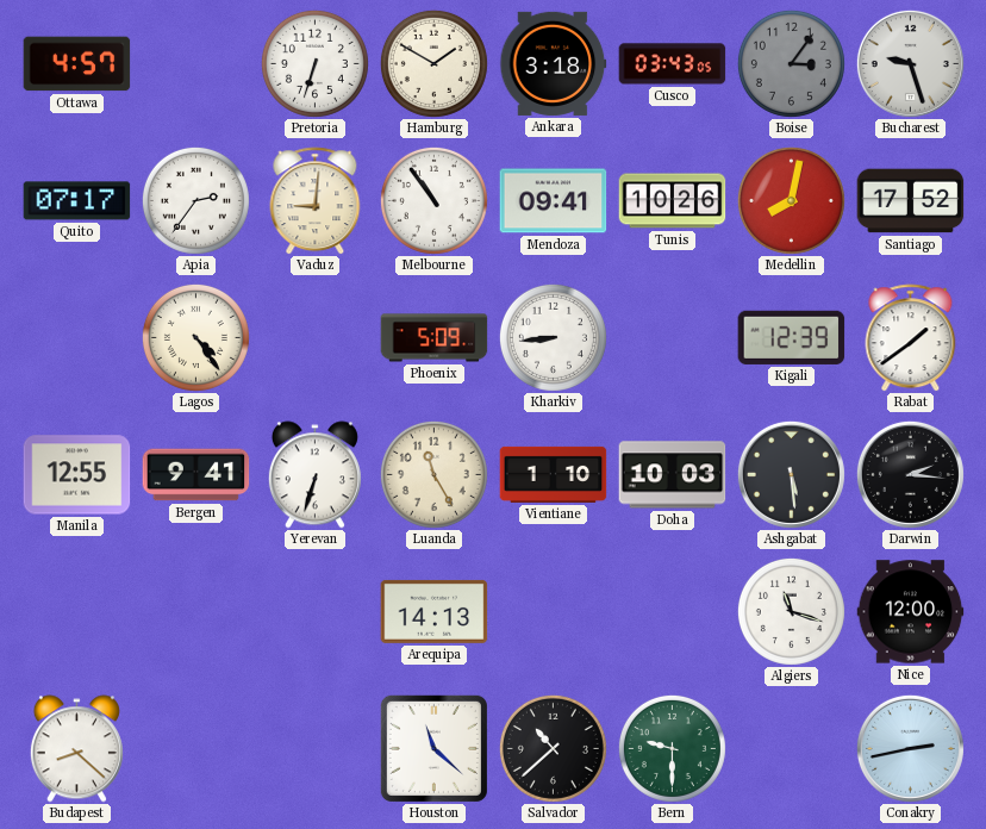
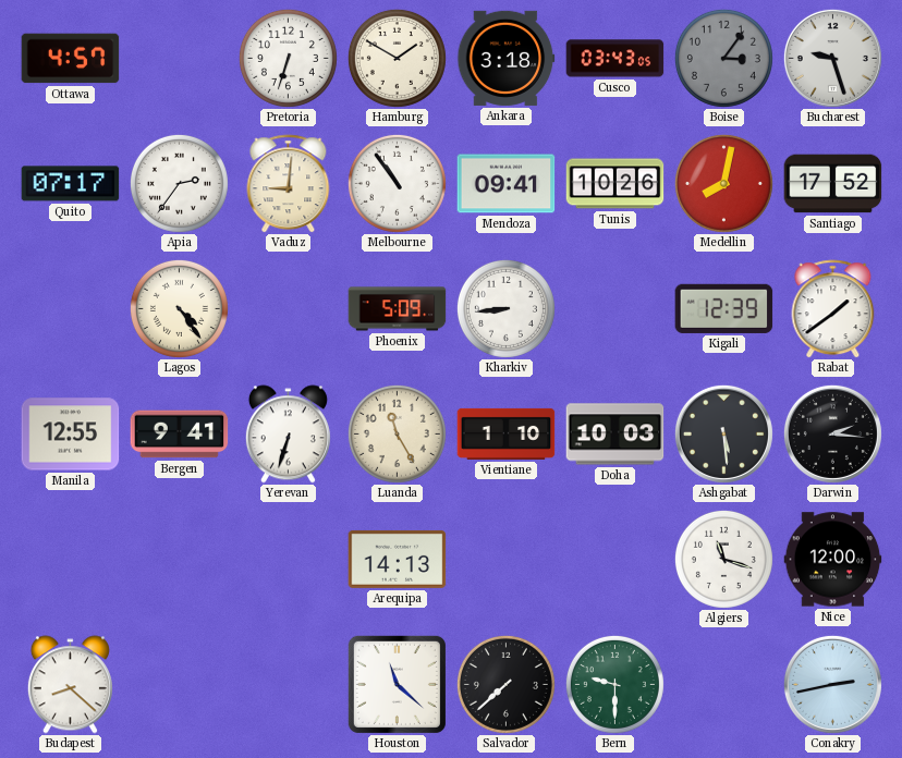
Salvador: 10:38 -> 7:38 (505, 684)
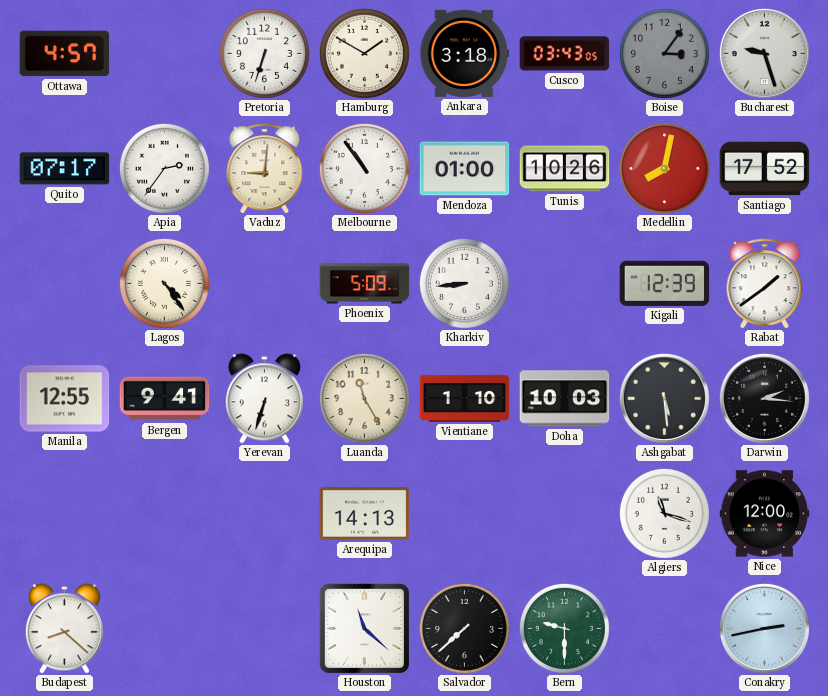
Mendoza: 09:41 -> 01:00 (465, 169)
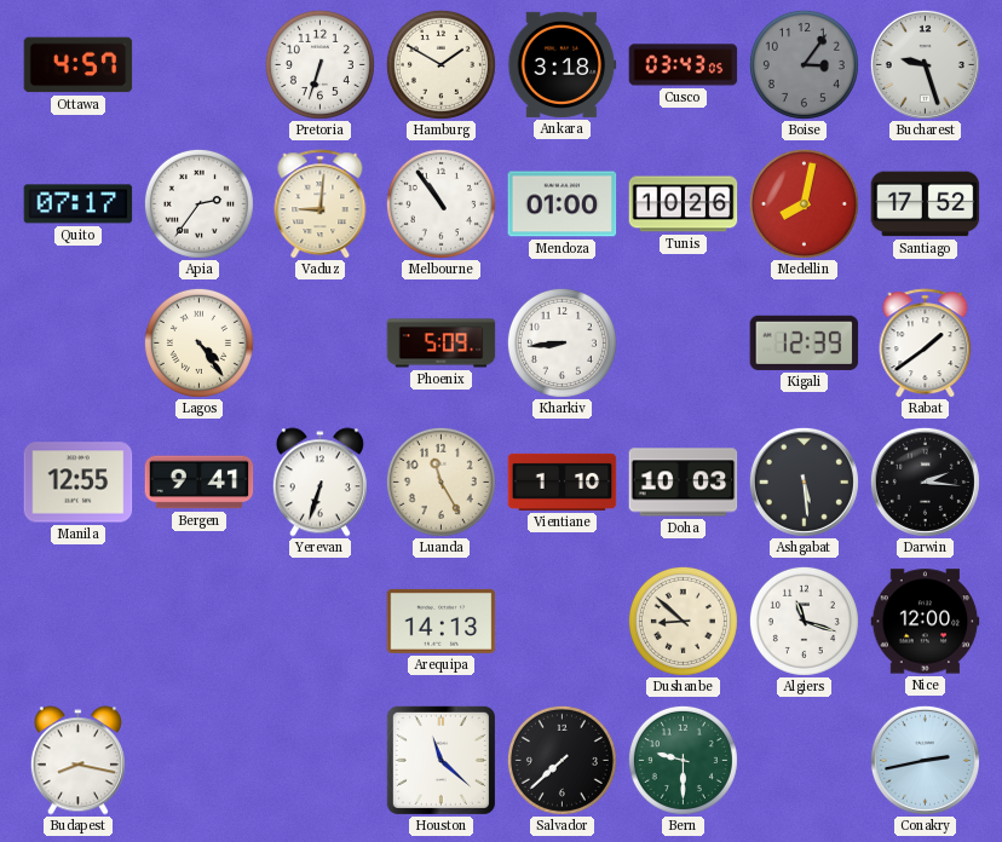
Dushanbe: none -> 8:52 (683, 621)
Budapest: 8:22 -> 8:17 (77, 761)
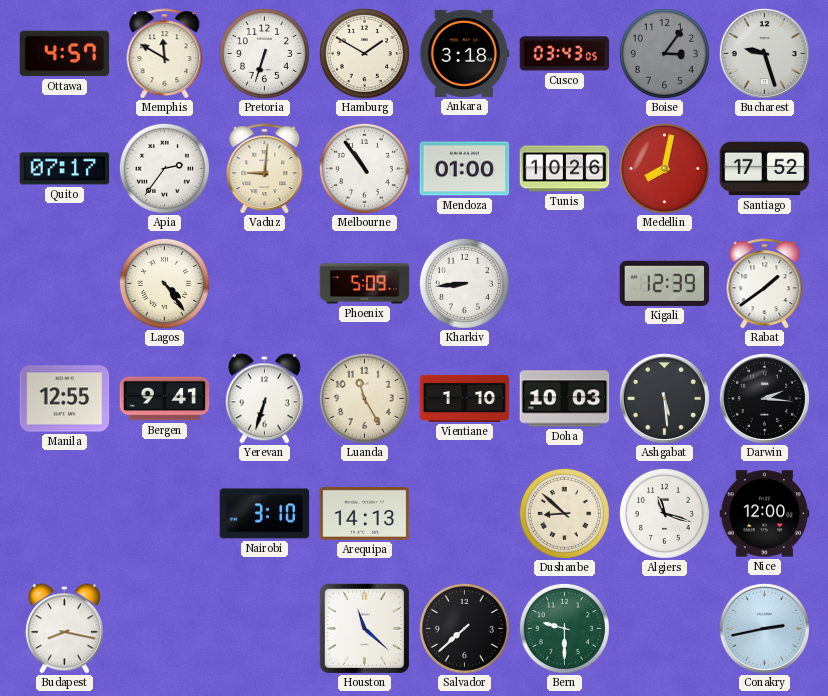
Memphis: none -> 11:50 (165, 54)
Nairobi: none -> 3:10 (265, 514)
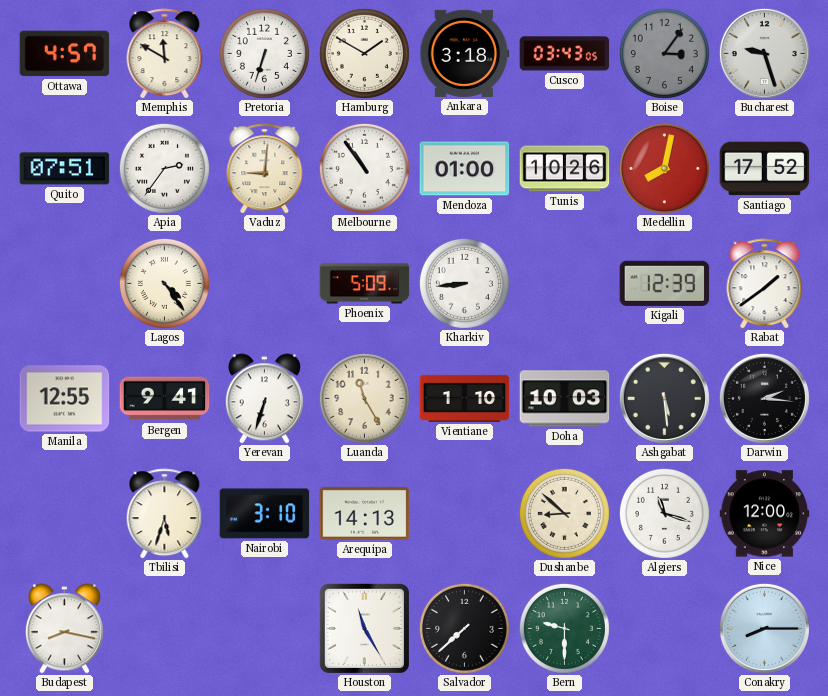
Quito: 07:17 -> 07:51 (65, 169)
Tbilisi: none -> 5:33 (165, 514)
Houston: 11:22 -> 11:25 (364, 628)
Conakry: 2:43 -> 8:15 (764, 628)
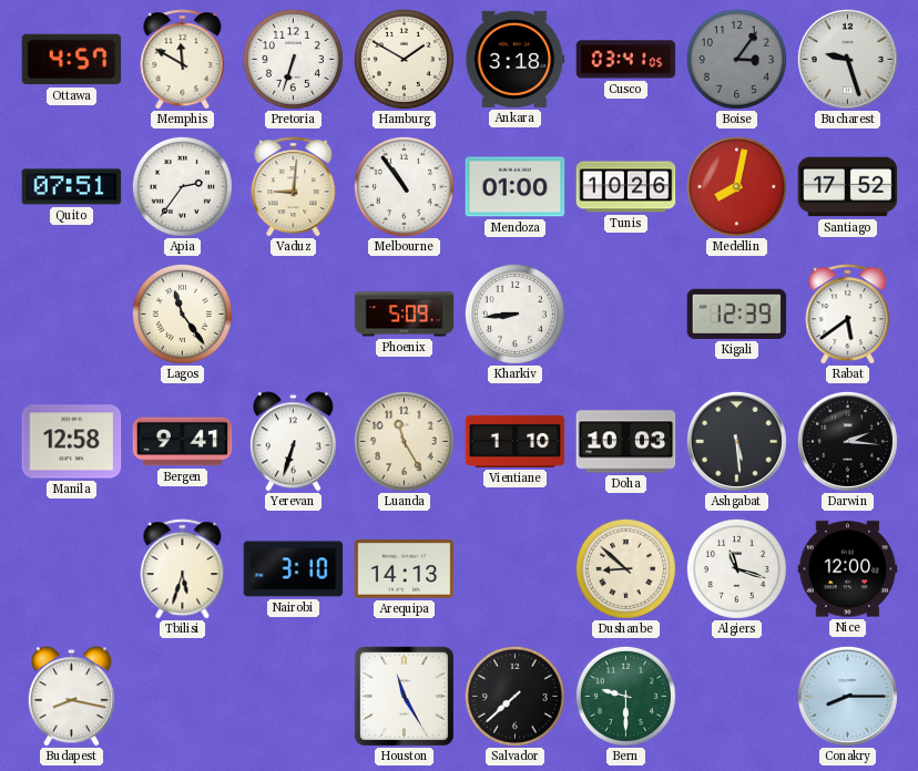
Cusco: 03:43 -> 03:41 (626, 60)
Lagos: 4:24 -> 11:24 (182, 313)
Rabat: 1:39 -> 5:39 (848, 315)
Manila: 12:55 -> 12:58 (72, 442)
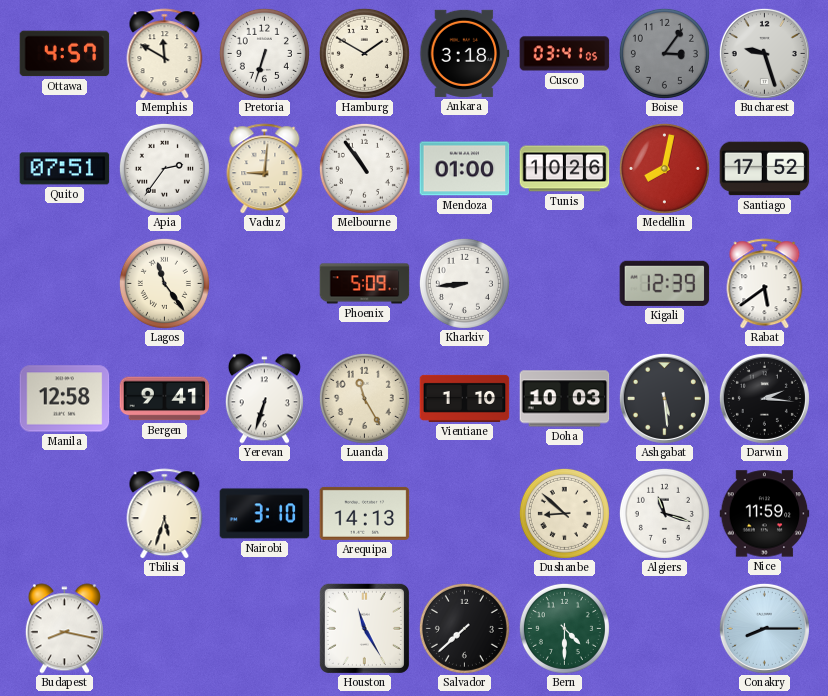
Nice: 12:00 -> 11:59 (765, 514)
Bern: 9:30 -> 4:30 (564, 628)
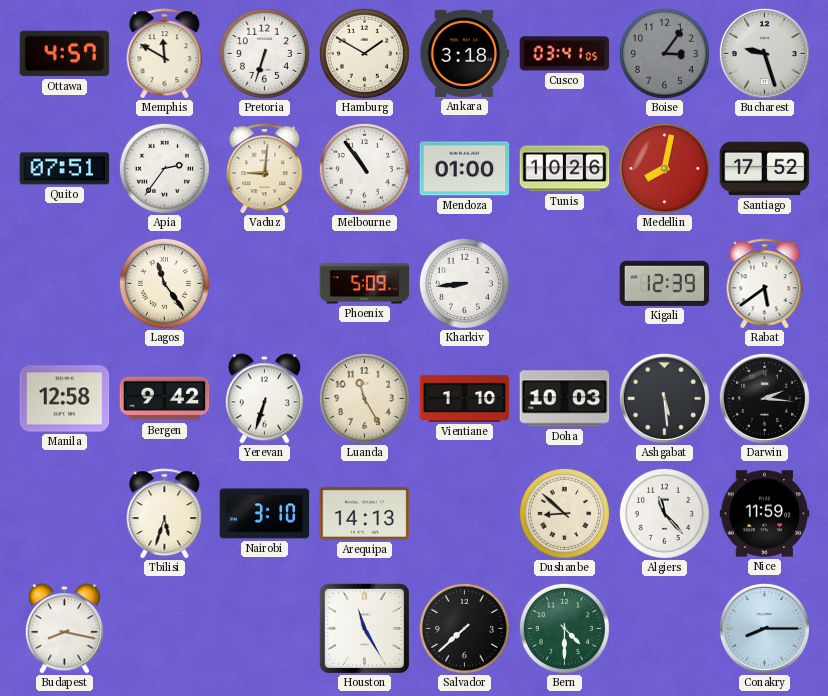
Bergen: 9:41 -> 9:42 (165, 399)
Algiers: 11:18 -> 11:23 (664, 513)
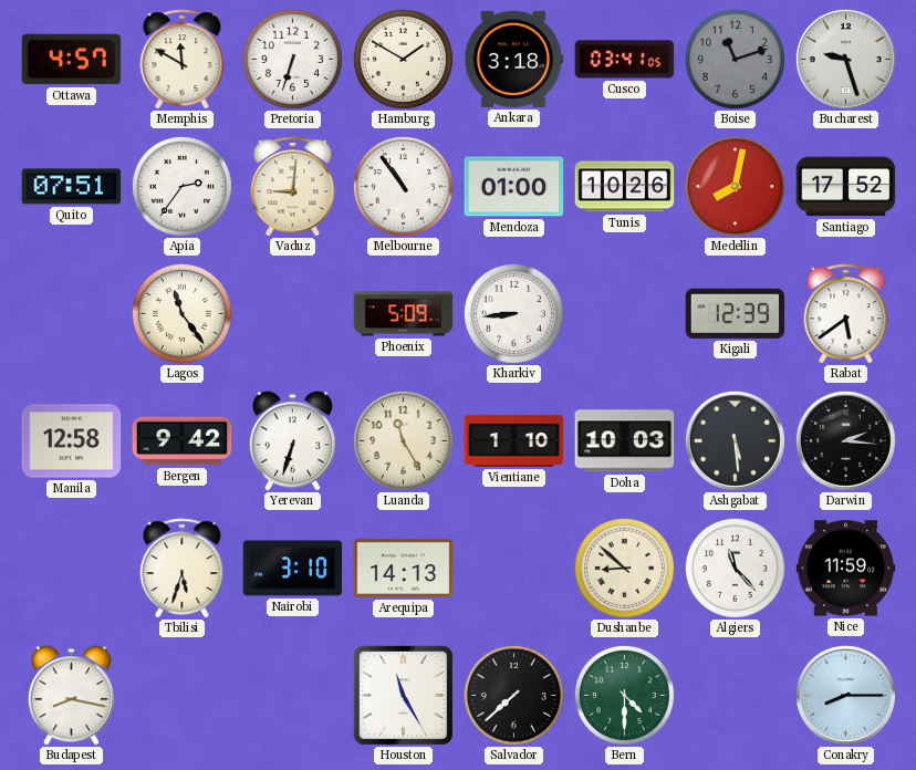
Boise: 3:06 -> 11:12 (735, 59)
